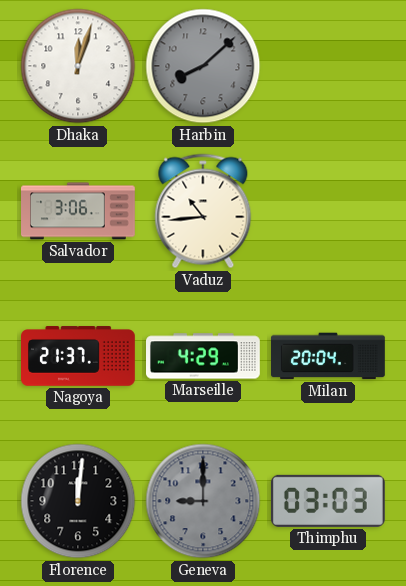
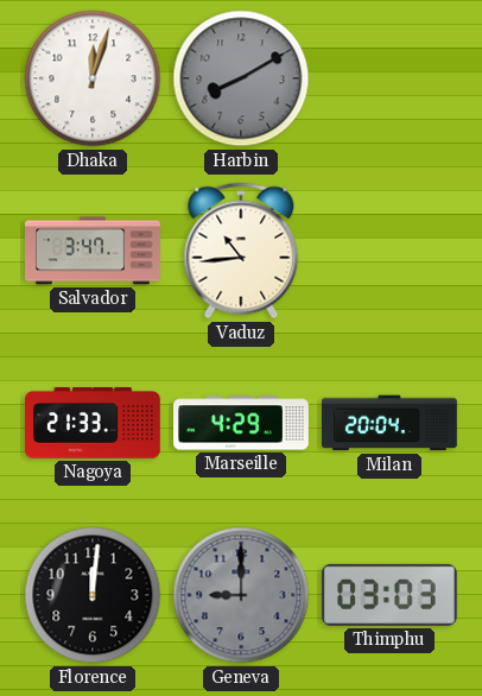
Harbin: 8:08 -> 8:10 (241, 78)
Salvador: 3:06 -> 3:47 (94, 251)
Nagoya: 21:37 -> 21:33 (94, 423)
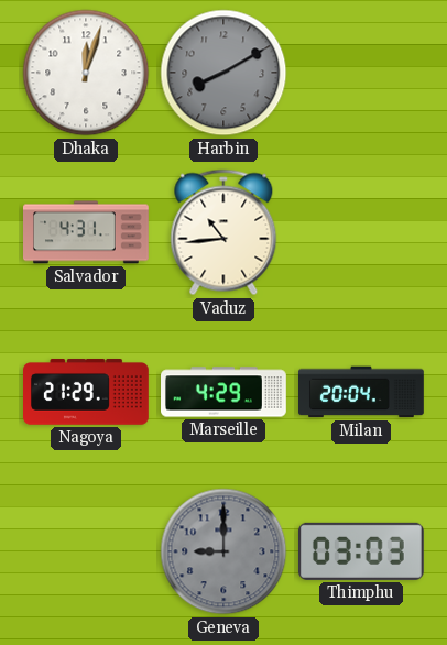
Salvador: 3:47 -> 4:31 (87, 232)
Nagoya: 21:33 -> 21:29 (87, 392)
Florence: 12:01 -> none (93, 595)
